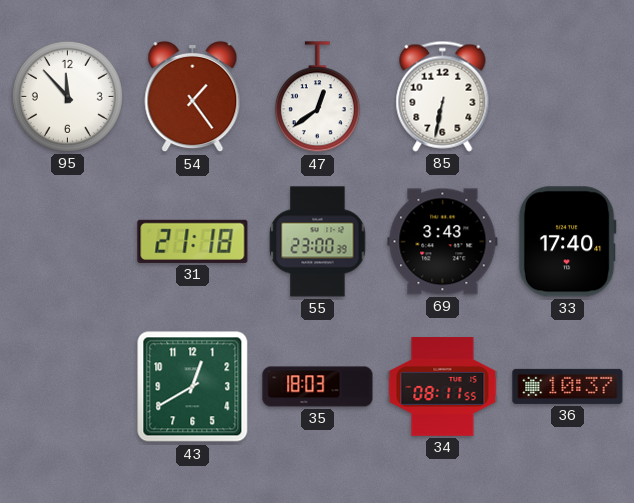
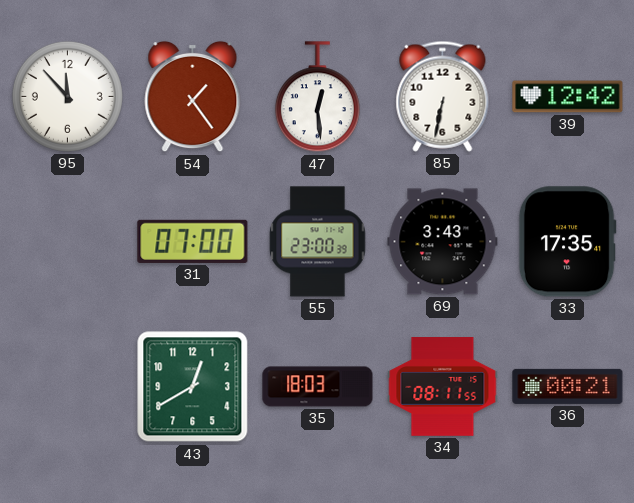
47: 12:39 -> 12:29 (317, 97)
39: none -> 12:42 (568, 97)
31: 21:18 -> 07:00 (193, 241)
33: 17:40 -> 17:35 (567, 242)
36: 10:37 -> 00:21 (568, 386)
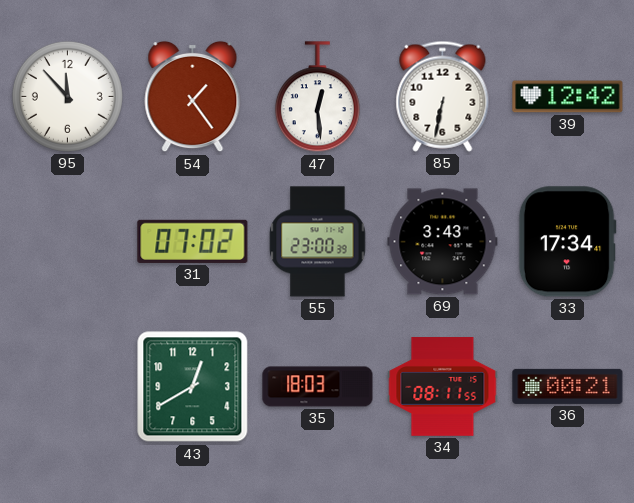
31: 07:00 -> 07:02 (193, 241)
33: 17:35 -> 17:34 (567, 242)
